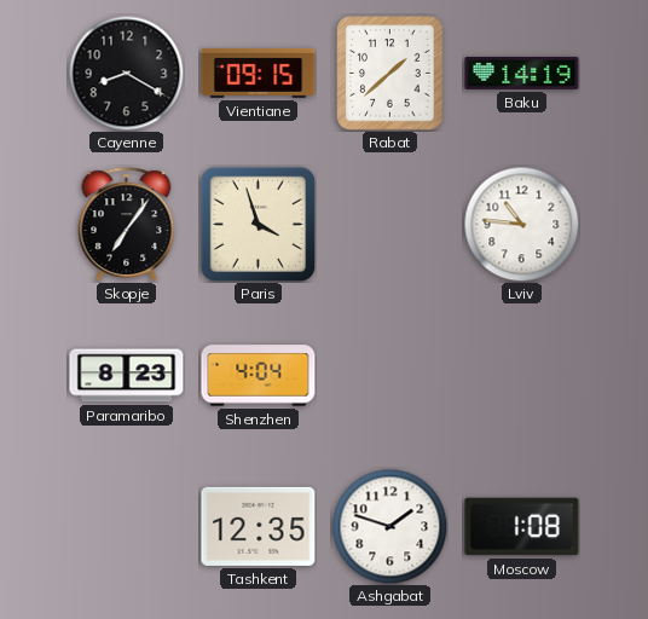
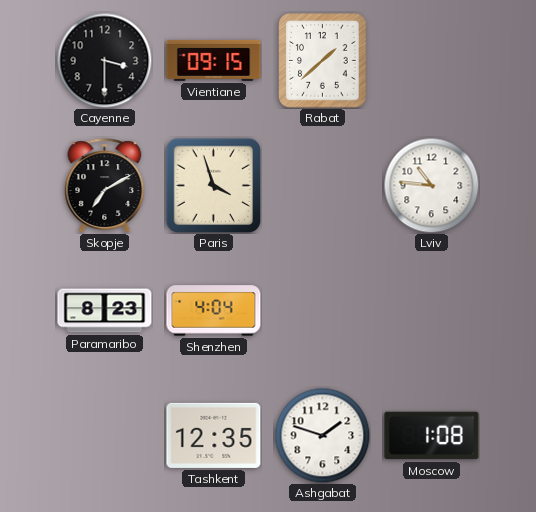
Cayenne: 8:20 -> 3:30 (104, 60)
Baku: 14:19 -> none (522, 73)
Skopje: 7:06 -> 7:10 (105, 186)
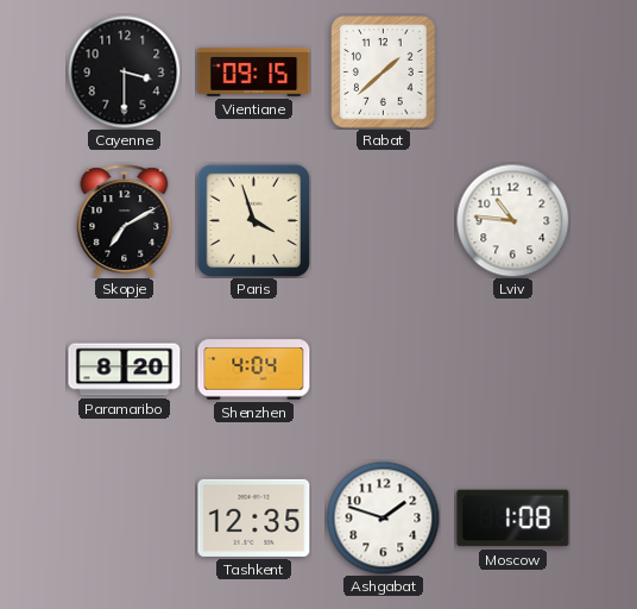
Paramaribo: 8:23 -> 8:20 (125, 370)
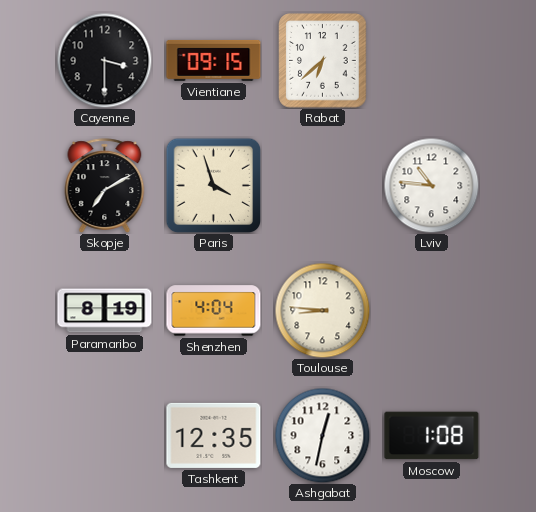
Rabat: 1:38 -> 6:38 (323, 61)
Paramaribo: 8:20 -> 8:19 (105, 311)
Toulouse: none -> 8:46 (322, 310)
Ashgabat: 1:48 -> 12:32 (322, 435)
